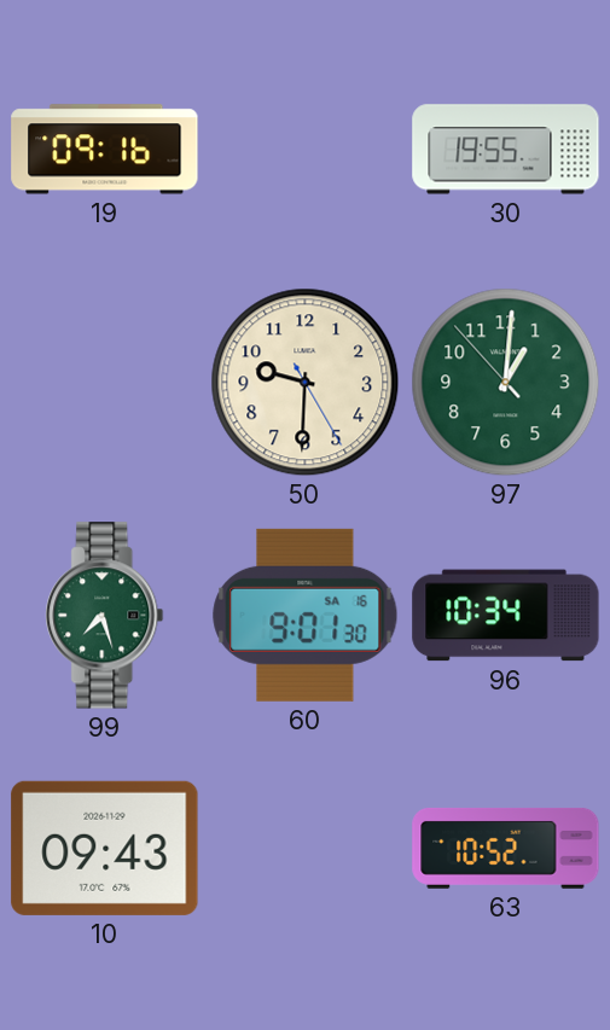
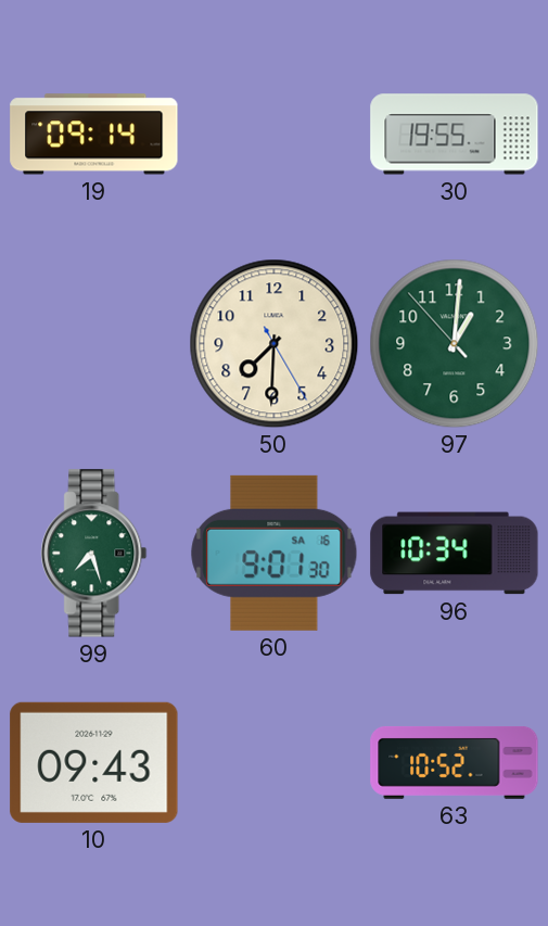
19: 09:16 -> 09:14 (94, 135)
50: 9:30 -> 7:30 (275, 344)
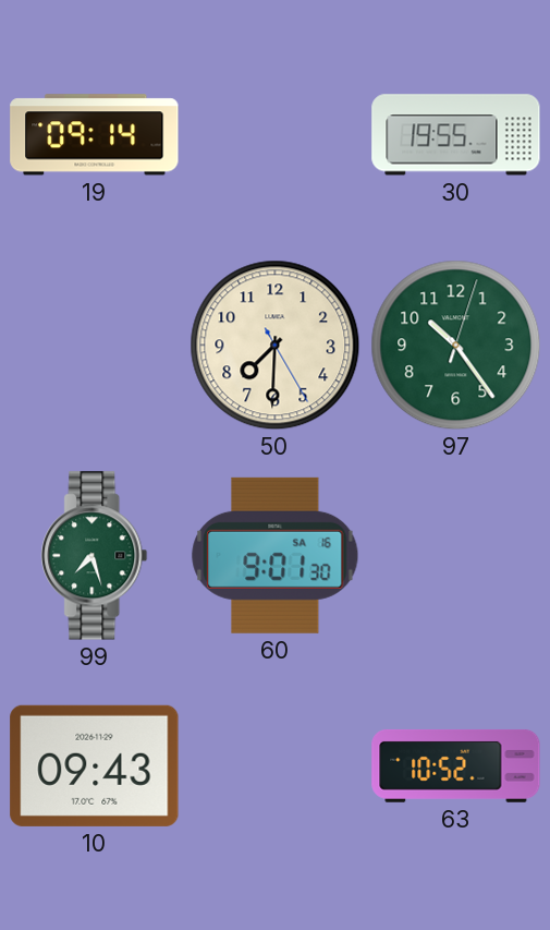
97: 1:00 -> 10:24 (456, 346)
96: 10:34 -> none (455, 554)
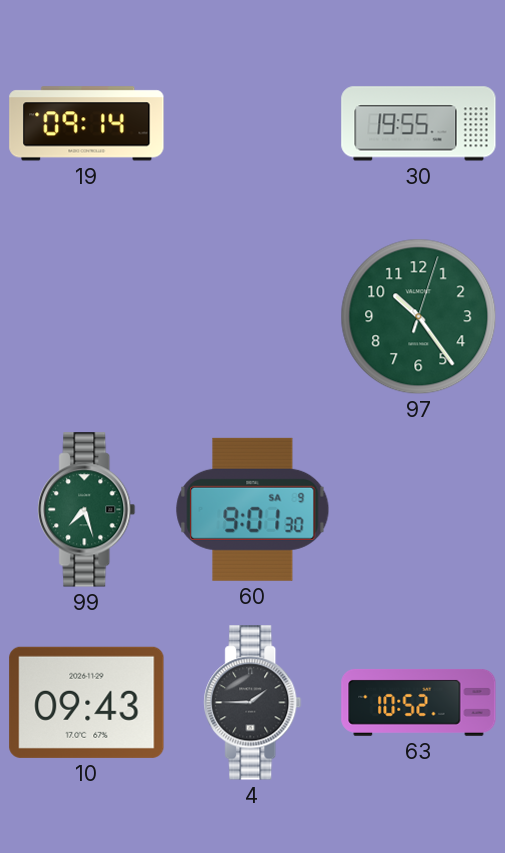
50: 7:30 -> none (276, 346)
60 date: SA 16 -> SA 9 (253, 509)
4: none -> 1:45 (253, 703)
